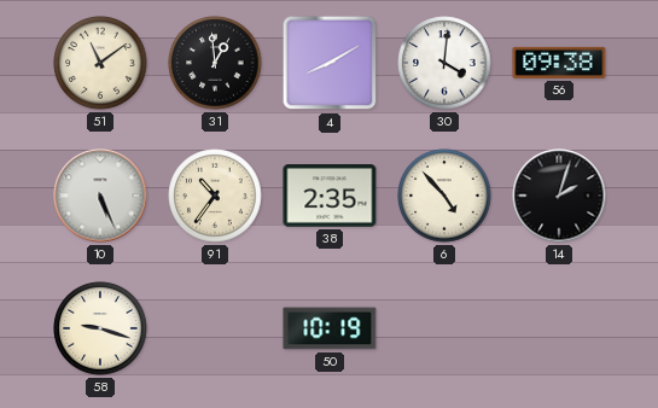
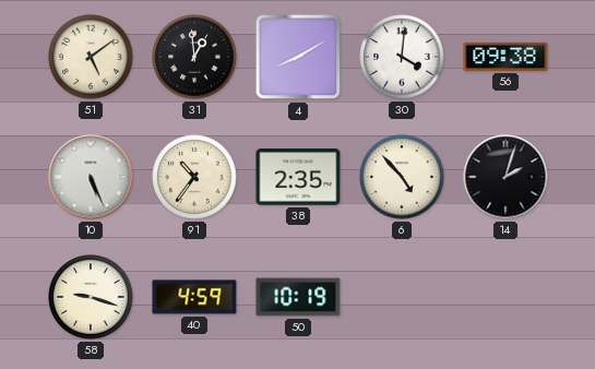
51: 11:09 -> 5:09 (91, 57)
40: none -> 4:59 (194, 297)
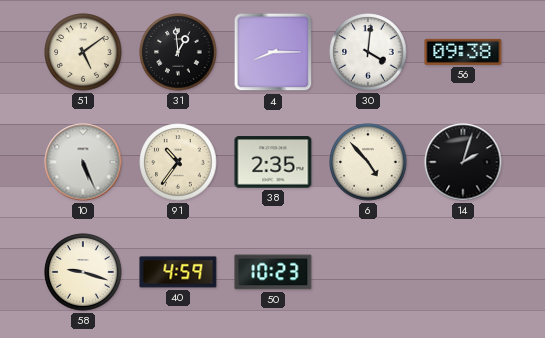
4: 8:10 -> 8:15 (273, 52)
50: 10:19 -> 10:23 (273, 272)
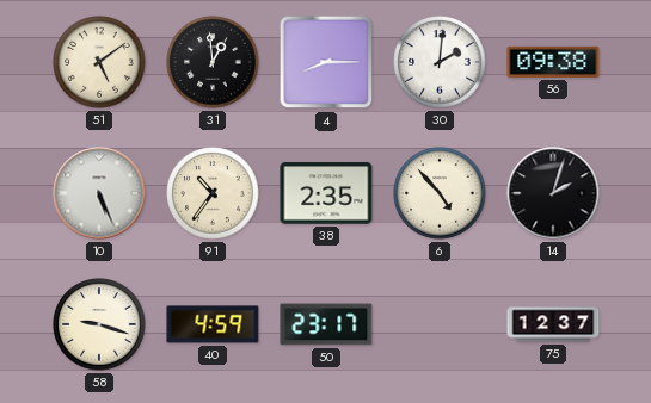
30: 4:01 -> 2:01 (440, 62)
50: 10:23 -> 23:17 (326, 324)
75: none -> 12:37 (553, 324)
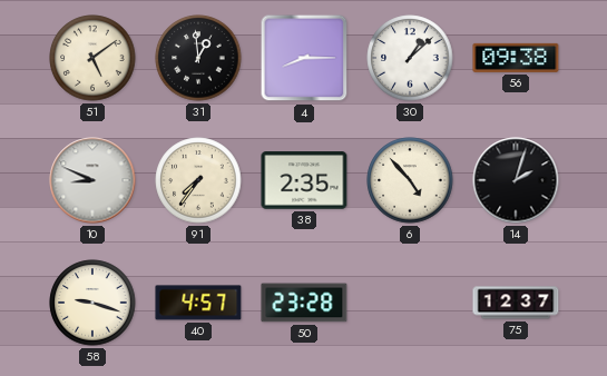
30: 2:01 -> 1:08 (410, 58)
10: 5:26 -> 8:49 (92, 180)
91: 10:36 -> 7:36 (198, 180)
40: 4:59 -> 4:57 (198, 303)
50: 23:17 -> 23:28 (304, 303)
